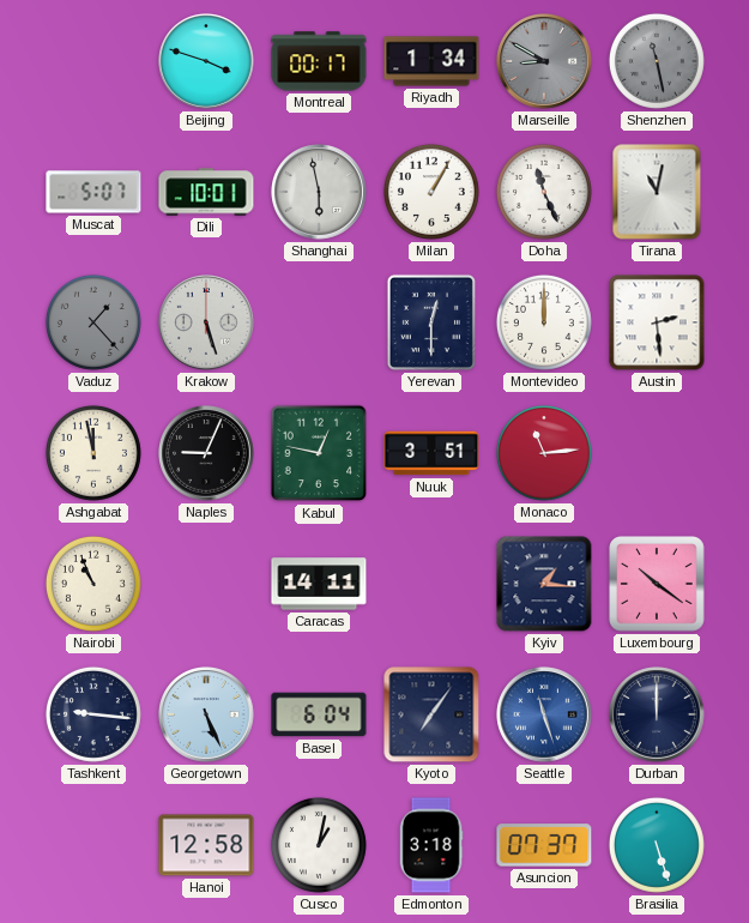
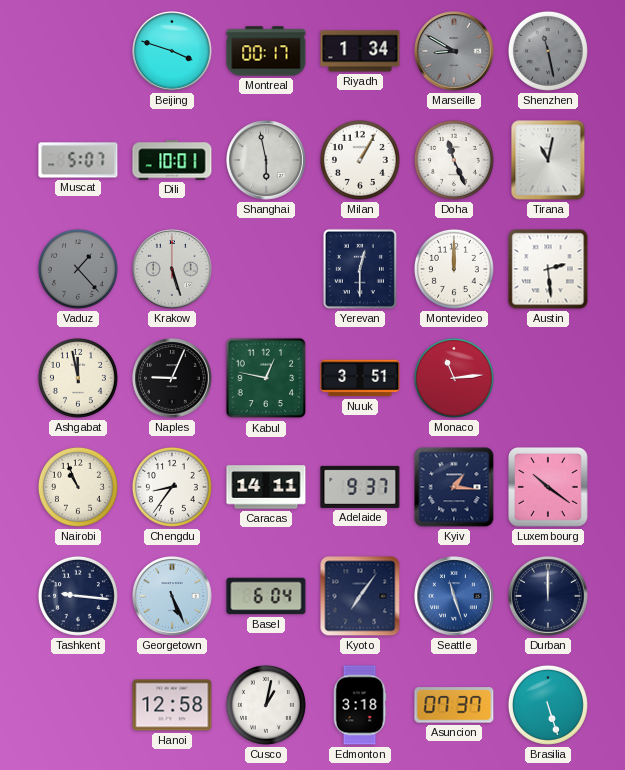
Chengdu: none -> 8:36 (172, 487)
Adelaide: none -> 9:37 (360, 487)
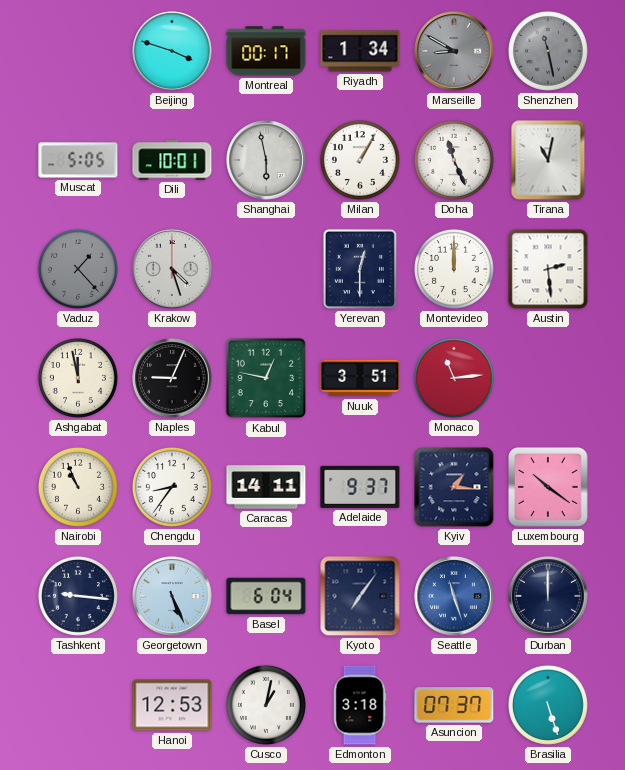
Muscat: 5:07 -> 5:05 (78, 160)
Krakow: 5:27 -> 4:27 (172, 269)
Hanoi: 12:58 -> 12:53 (172, 705)
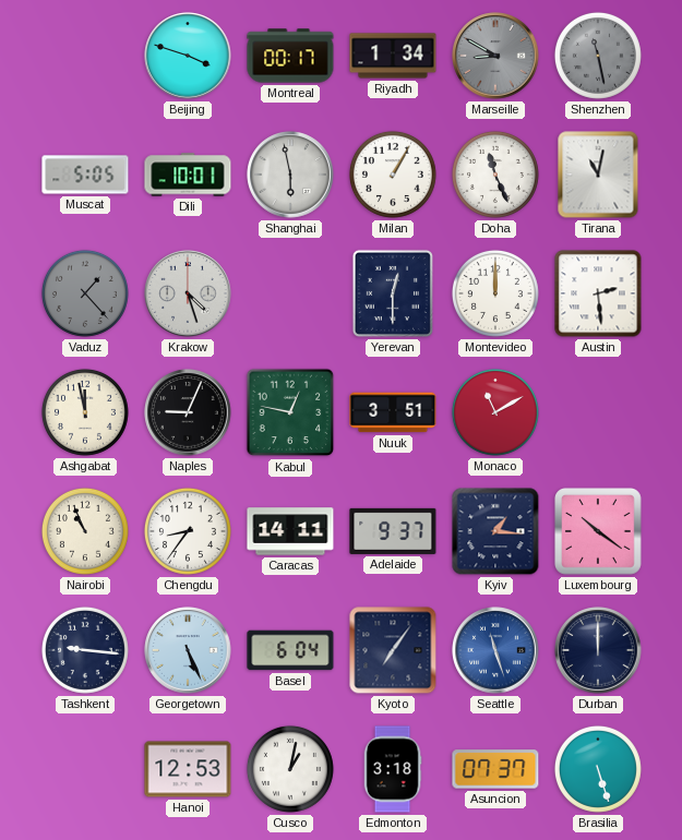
Monaco: 11:14 -> 11:10 (495, 412)
